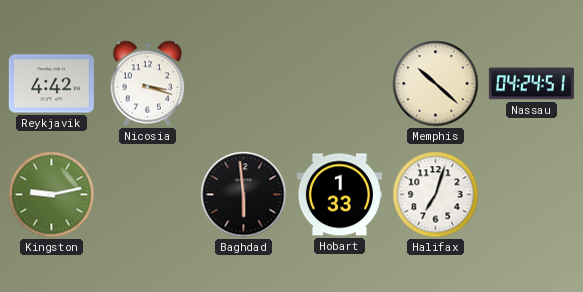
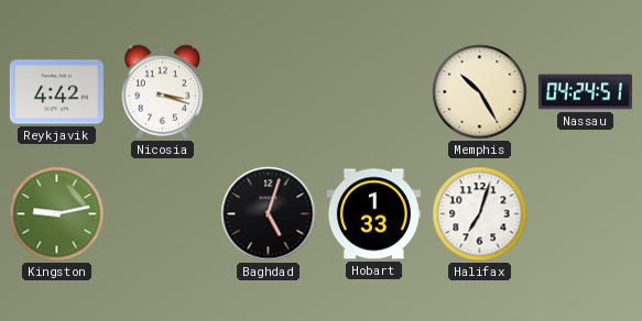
Memphis: 10:22 -> 10:25 (480, 92)
Baghdad: 5:59 -> 5:03 (269, 214)
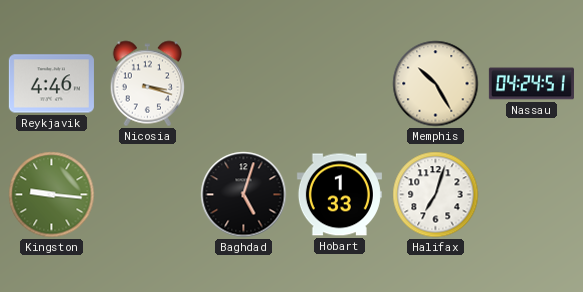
Reykjavik: 4:42 -> 4:46 (51, 84)
Kingston: 9:13 -> 9:16 (52, 195)
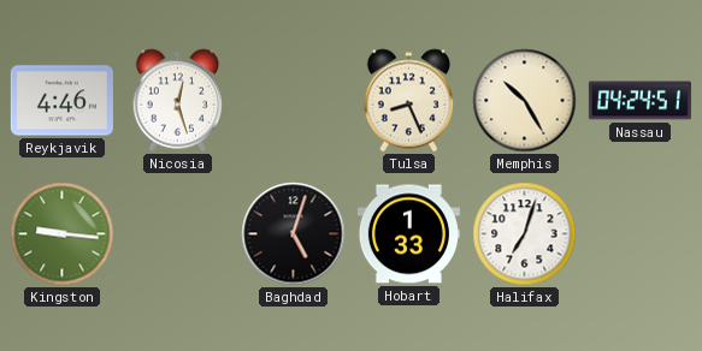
Nicosia: 3:18 -> 12:27 (178, 101)
Tulsa: none -> 8:26 (409, 101)
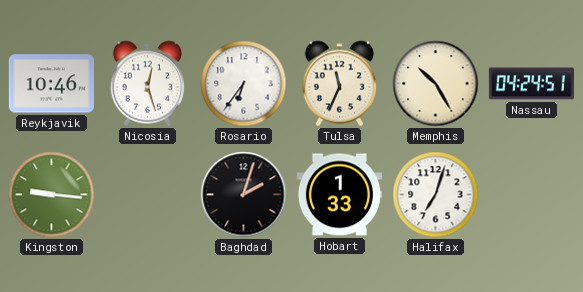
Reykjavik: 4:46 -> 10:46 (51, 84)
Rosario: none -> 6:36 (244, 84)
Tulsa: 8:26 -> 11:34 (340, 84)
Baghdad: 5:03 -> 2:03 (244, 195)
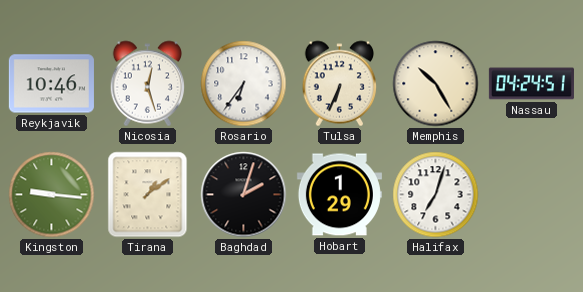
Tulsa: 11:34 -> 6:34 (340, 84)
Tirana: none -> 1:09 (148, 195)
Hobart: 1:33 -> 1:29 (339, 195)
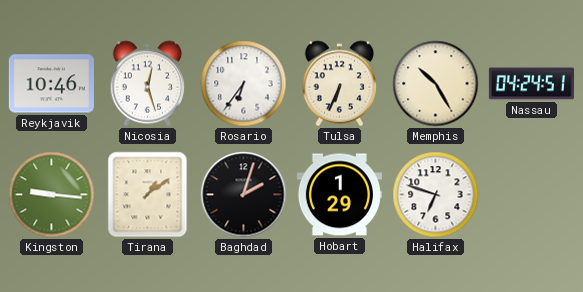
Halifax: 7:03 -> 6:48 (436, 195)
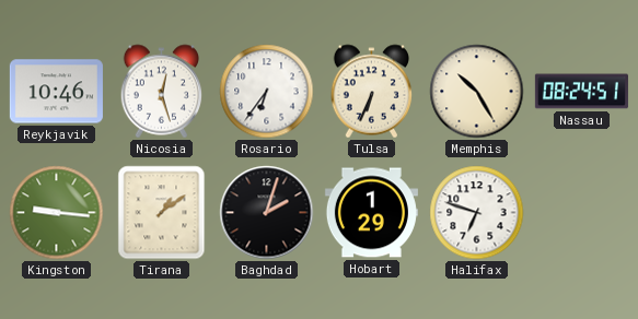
Nassau: 04:24 -> 08:24 (581, 92)
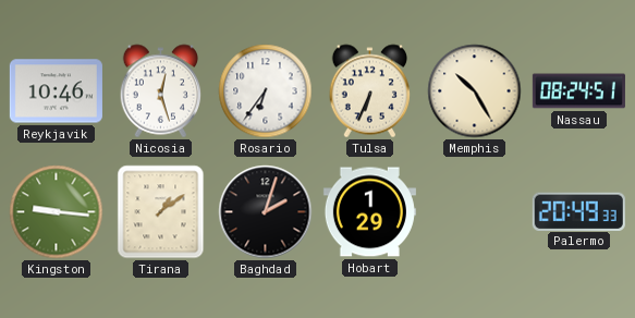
Halifax: 6:48 -> none (477, 213)
Palermo: none -> 20:49 (578, 211)
